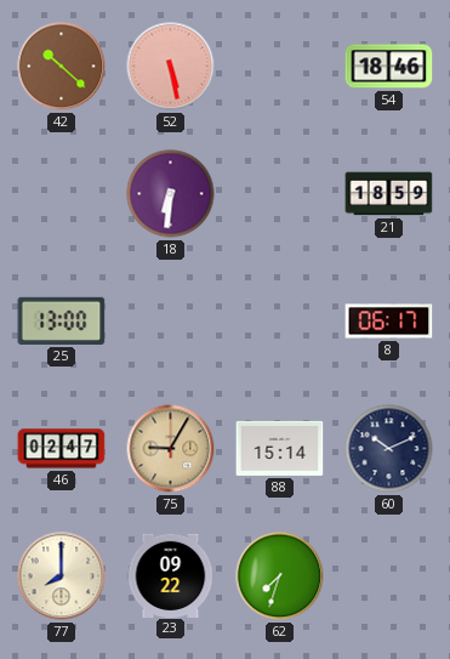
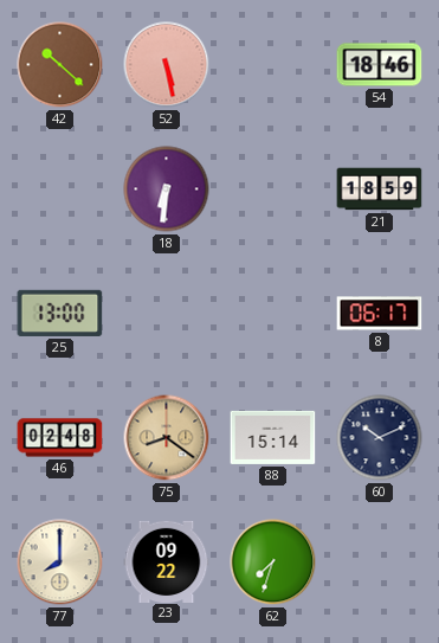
46: 02:47 -> 02:48 (60, 438)
75: 9:05 -> 8:21 (167, 438)
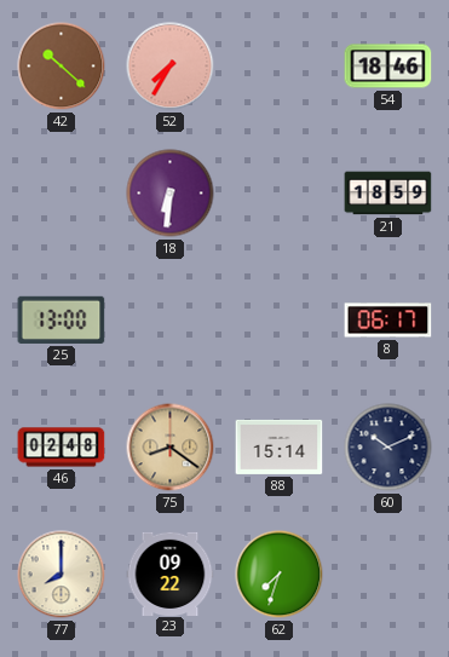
52: 5:28 -> 7:35 (171, 67)
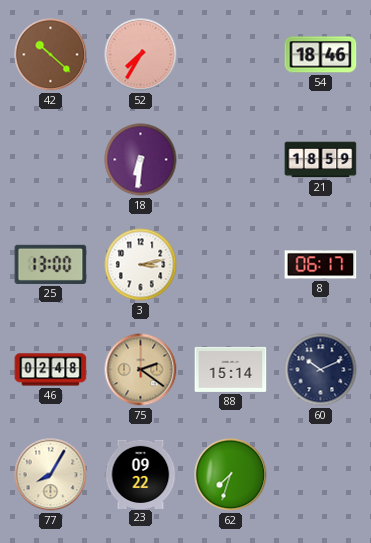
3: none -> 3:13 (141, 265)
75: 8:21 -> 2:21 (141, 370)
77: 8:00 -> 8:05 (51, 475)
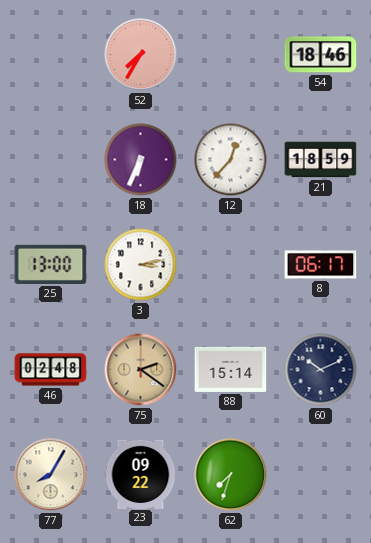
42: 10:22 -> none (51, 55)
18: 6:31 -> 6:34 (141, 160)
12: none -> 12:37 (231, 160)
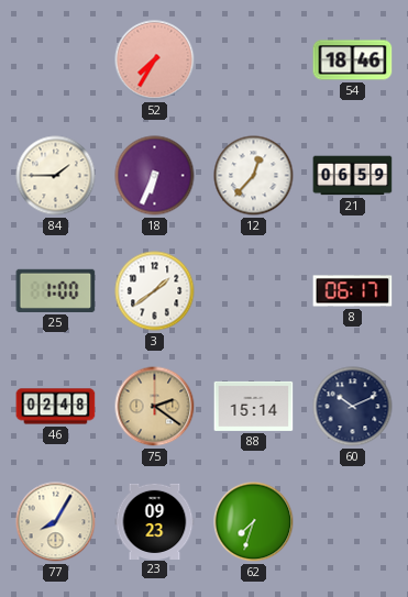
84: none -> 1:45 (56, 176)
21: 18:59 -> 06:59 (353, 176)
25: 13:00 -> 1:00 (56, 290)
3: 3:13 -> 1:39 (155, 291)
23: 09:22 -> 09:23 (155, 521)
